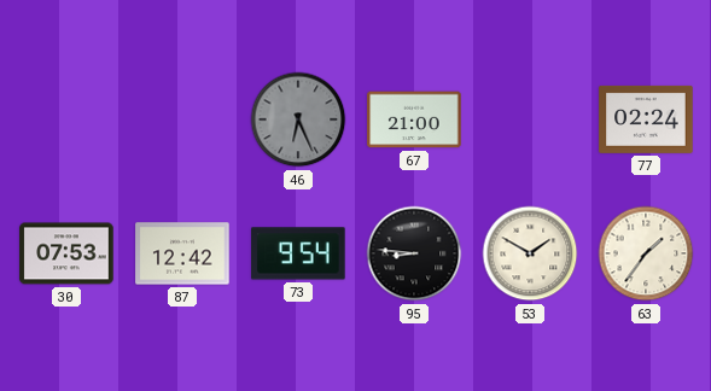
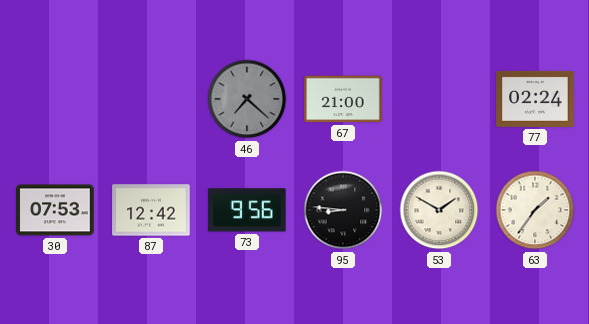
46: 6:26 -> 7:22 (247, 99)
73: 9:54 -> 9:56 (247, 210)
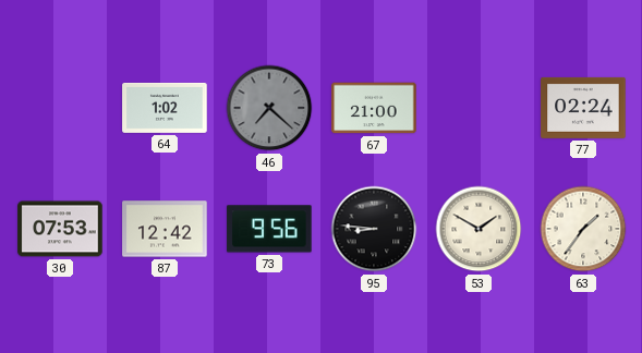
64: none -> 1:02 (165, 108)
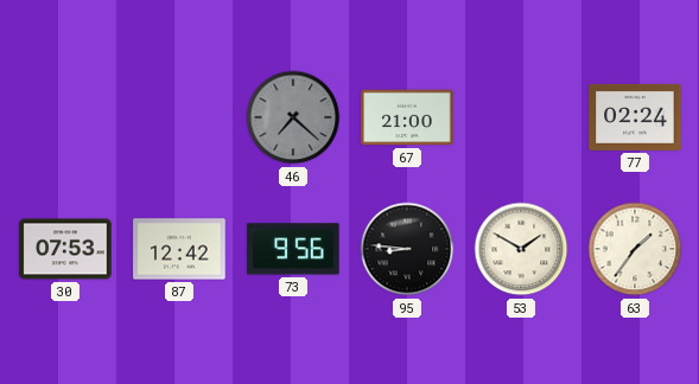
64: 1:02 -> none (165, 108)
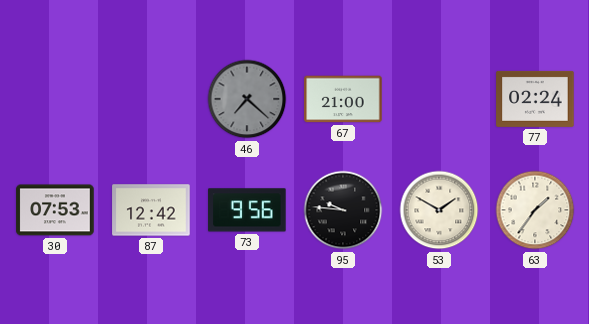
95: 8:46 -> 9:46 (343, 210)
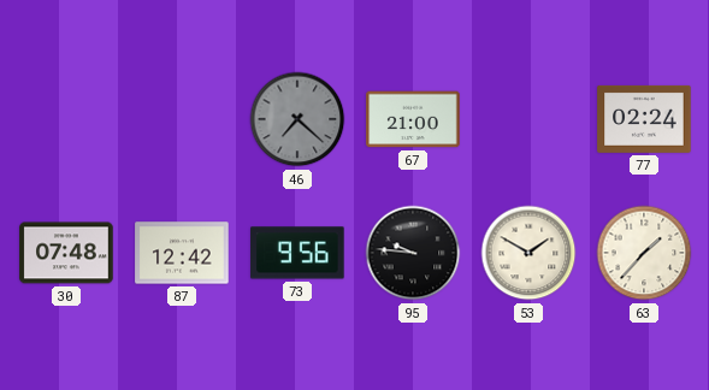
30: 07:53 -> 07:48 (66, 253)
63: 1:36 -> 1:37 (644, 253)
